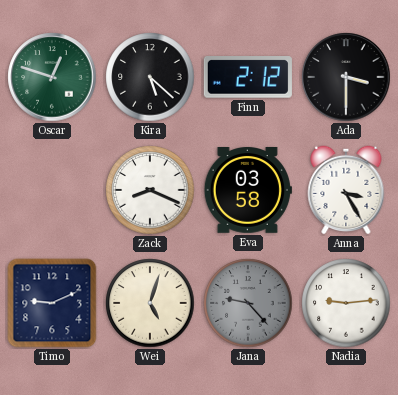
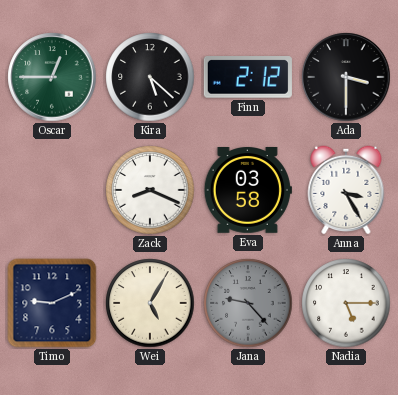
Oscar: 12:48 -> 12:45 (52, 77)
Wei: 5:03 -> 5:05 (150, 303)
Nadia: 9:14 -> 5:15 (346, 303)
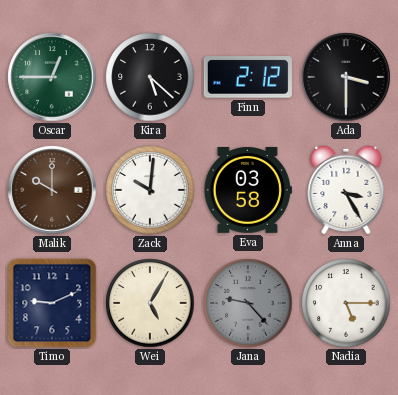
Malik: none -> 10:00 (52, 190)
Zack: 8:19 -> 10:01 (150, 190)
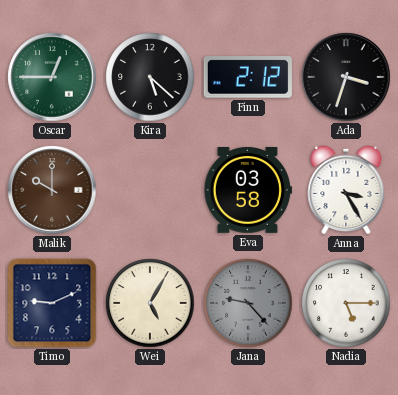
Ada: 3:30 -> 3:33 (346, 77)
Zack: 10:01 -> none (150, 190)
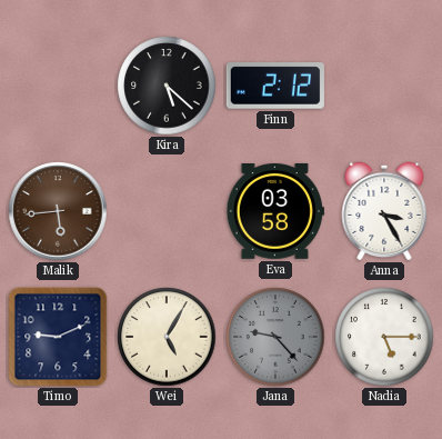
Oscar: 12:45 -> none (52, 77)
Ada: 3:33 -> none (346, 77)
Malik: 10:00 -> 5:44 (58, 211)
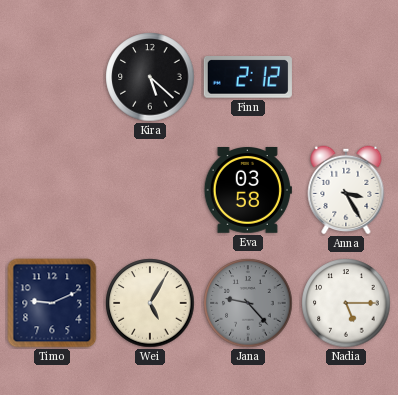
Malik: 5:44 -> none (58, 211)
